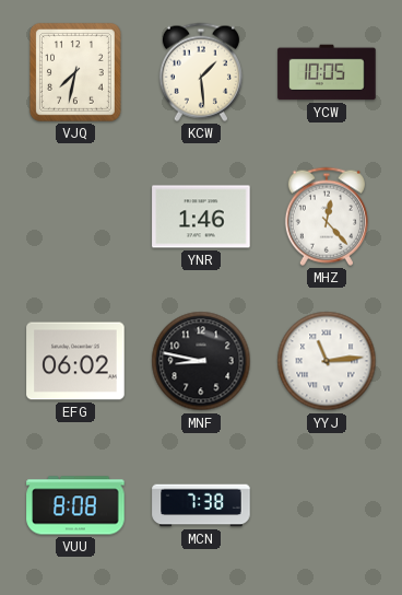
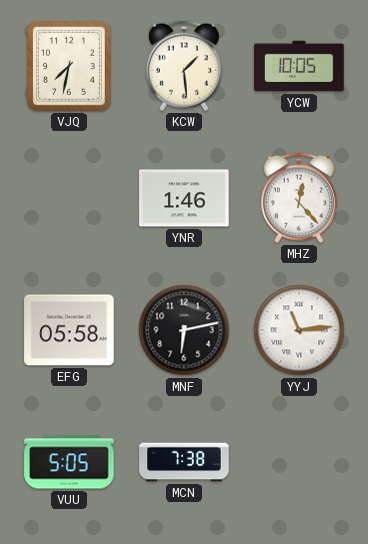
EFG: 06:02 -> 05:58 (69, 330)
MNF: 8:47 -> 6:13 (184, 330)
VUU: 8:08 -> 5:05 (69, 462)
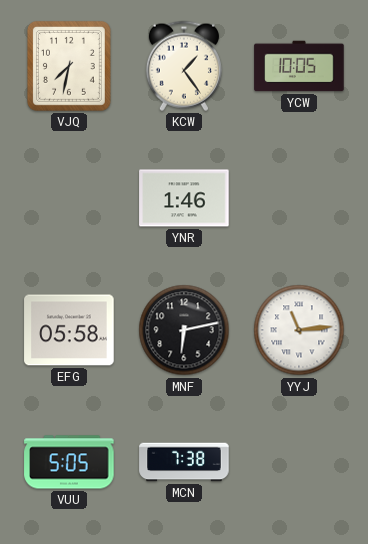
KCW: 1:29 -> 1:24 (184, 66)
MHZ: 12:23 -> none (299, 198)
